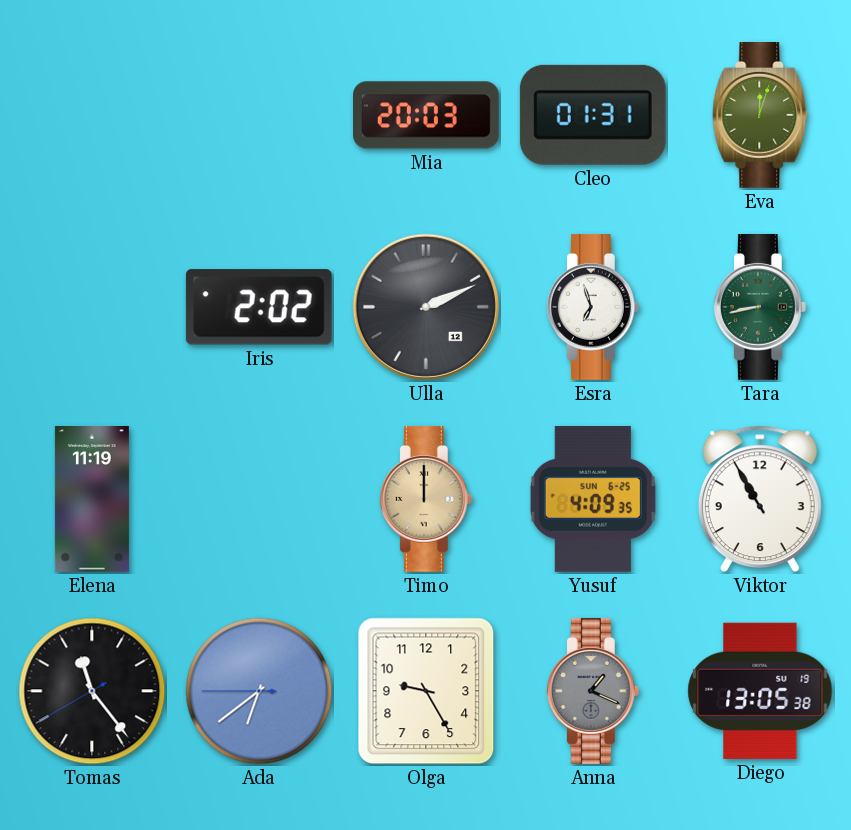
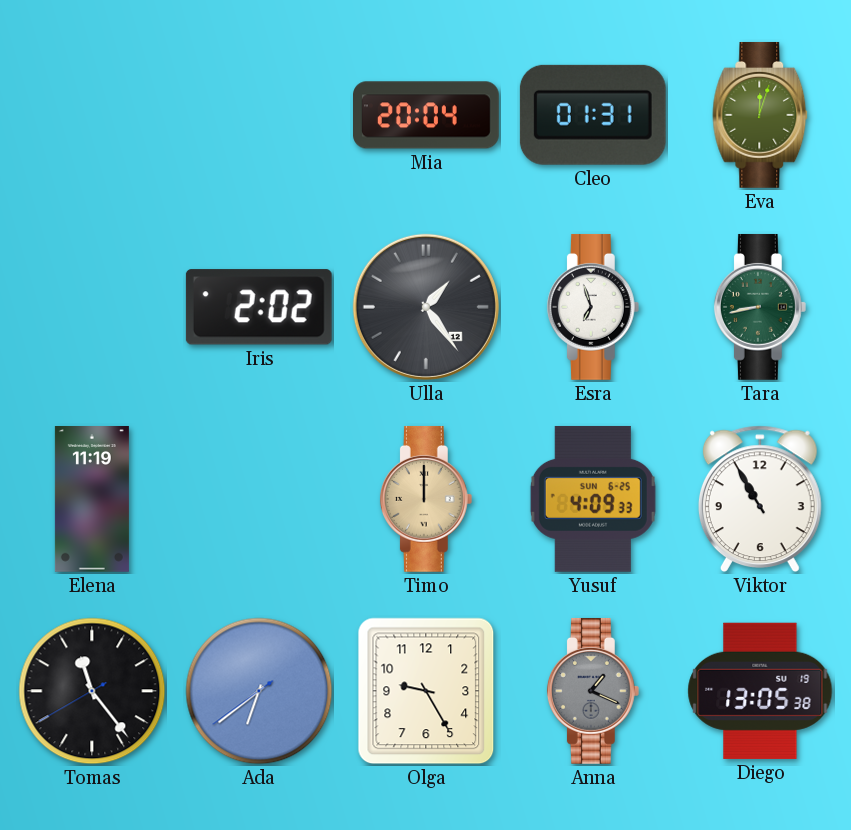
Mia: 20:03 -> 20:04 (427, 115)
Ulla: 2:11 -> 1:24 (426, 307)
Yusuf: 4:09:35 -> 4:09:33 (593, 499)
Ada: 6:38:45 -> 6:38:39 (259, 691)
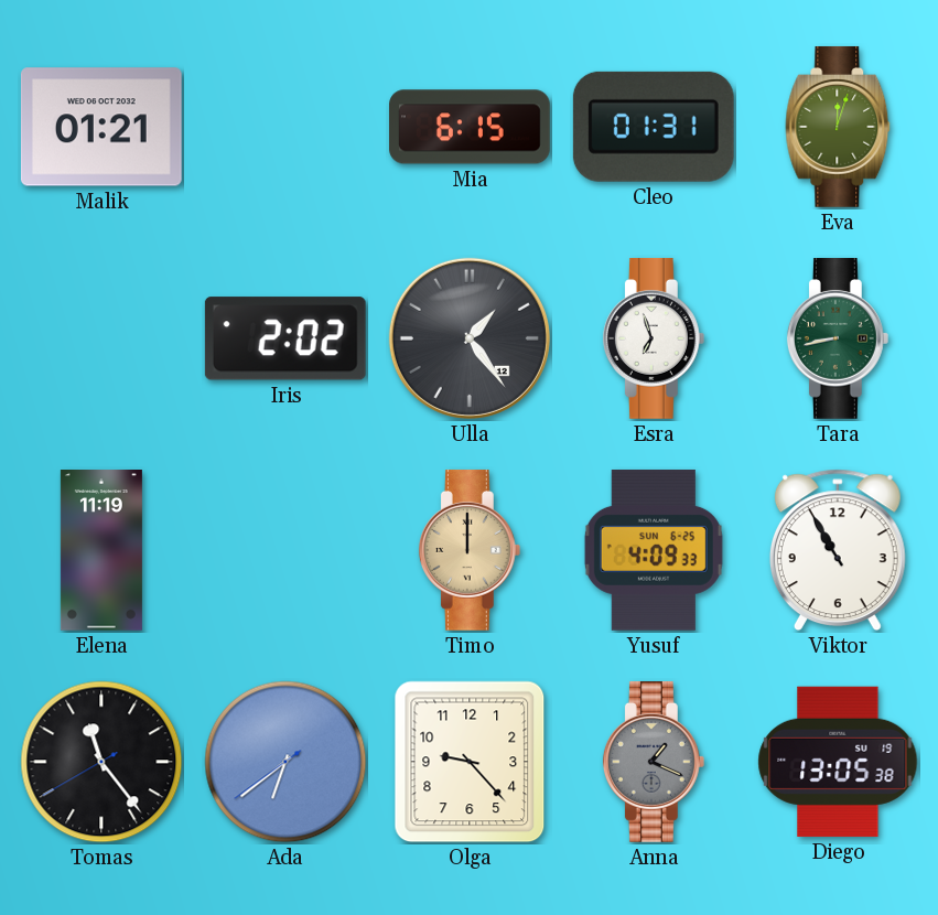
Malik: none -> 01:21 (101, 127)
Mia: 20:04 -> 6:15 (471, 127)
Olga: 9:25 -> 9:23 (470, 762)
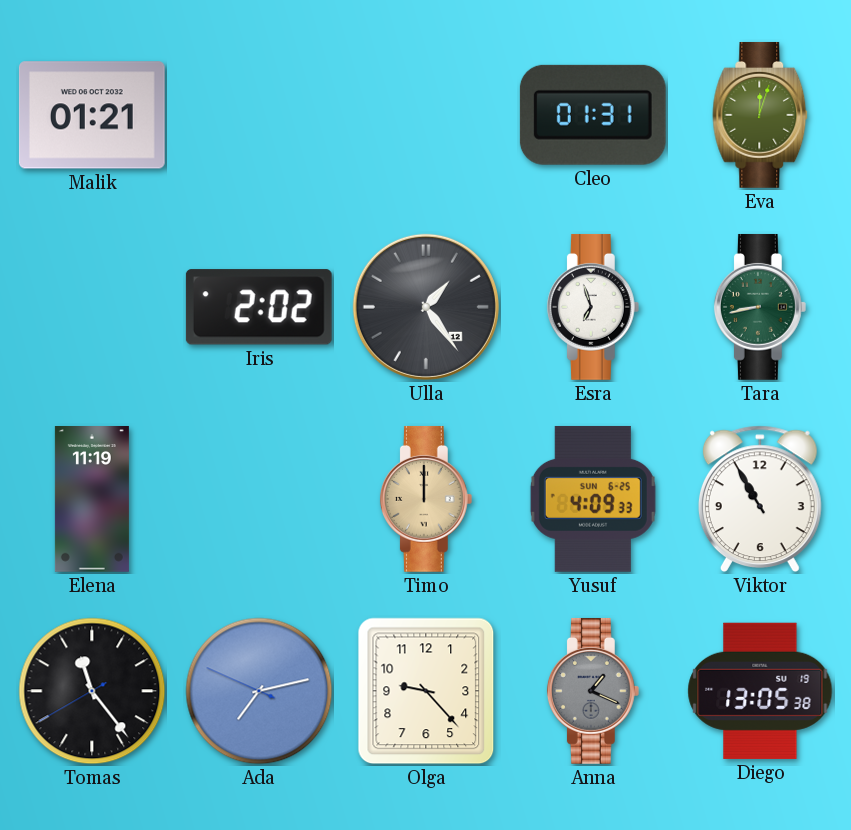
Mia: 6:15 -> none (471, 127)
Ada: 6:38 -> 7:12 (259, 691)
